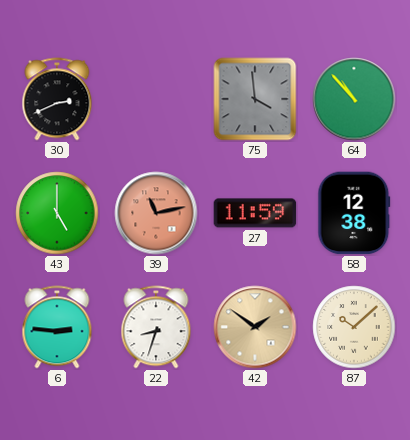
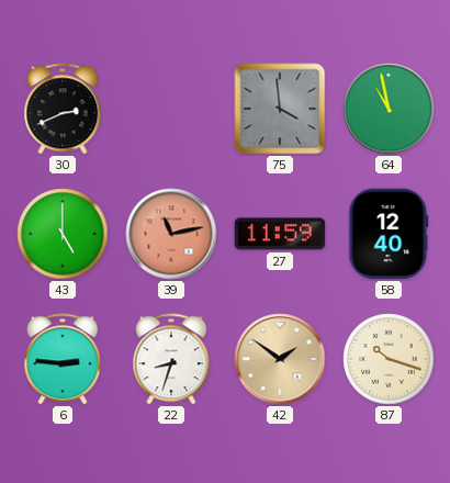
64: 10:53 -> 10:58 (389, 109)
58: 12:38 -> 12:40 (389, 234)
87: 10:08 -> 10:18 (389, 359)
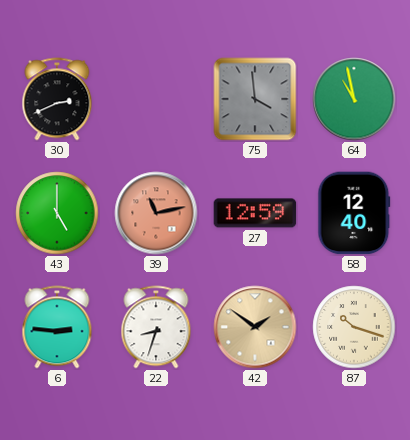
27: 11:59 -> 12:59 (255, 213)
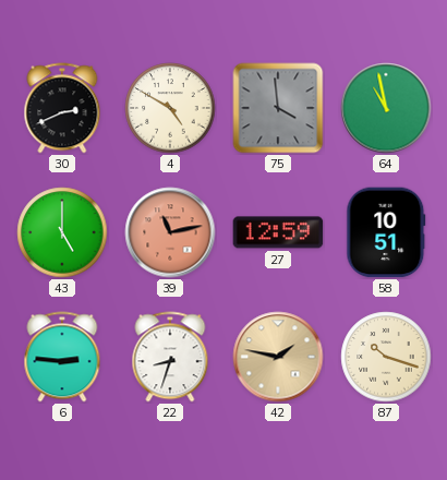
4: none -> 4:50 (170, 108)
58: 12:40 -> 10:51 (386, 232)
42: 1:51 -> 1:47 (278, 357)
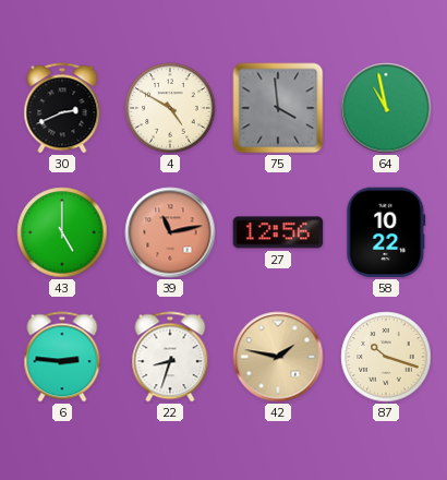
27: 12:59 -> 12:56 (278, 232)
58: 10:51 -> 10:22 (386, 232)
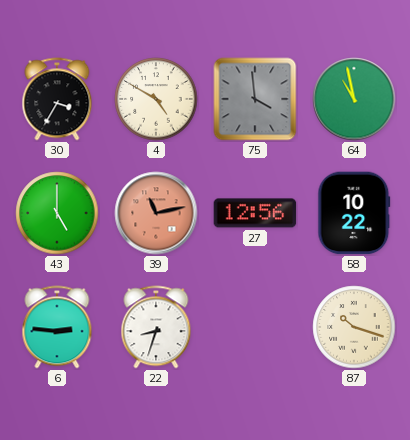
30: 2:41 -> 3:35 (57, 99)
42: 1:47 -> none (278, 357)
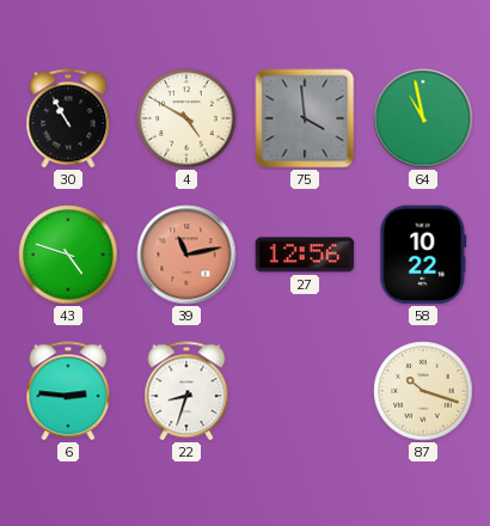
30: 3:35 -> 10:55 (68, 118)
43: 5:00 -> 4:48 (68, 255)
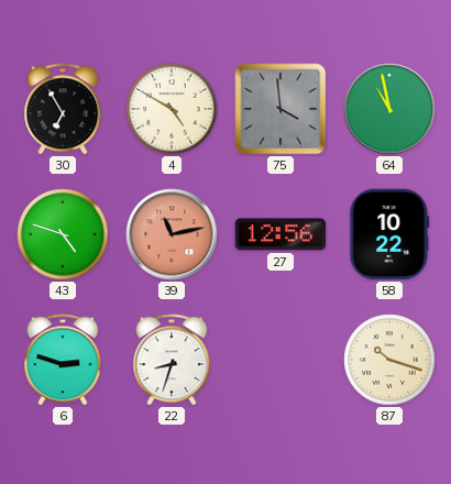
30: 10:55 -> 6:55 (63, 109)
6: 2:46 -> 2:48 (63, 360)
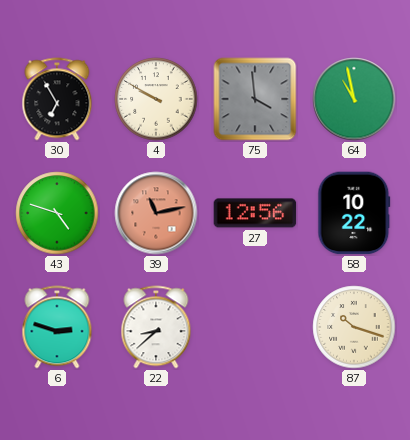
4: 4:50 -> 9:50 (156, 99)
22: 8:33 -> 8:38 (156, 327)
